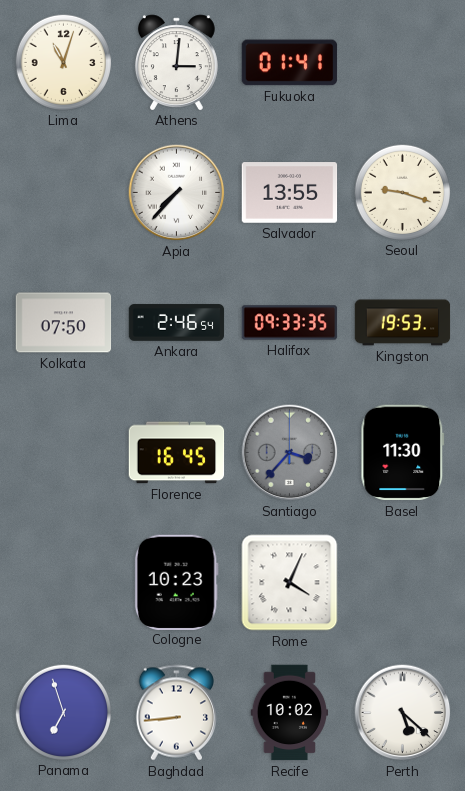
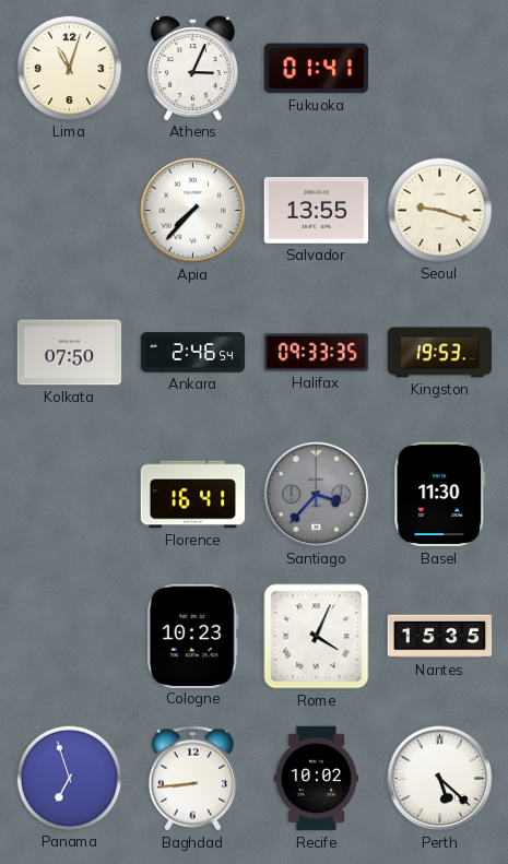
Athens: 3:01 -> 3:04 (192, 68)
Florence: 16:45 -> 16:41 (193, 495)
Nantes: none -> 15:35 (440, 637)
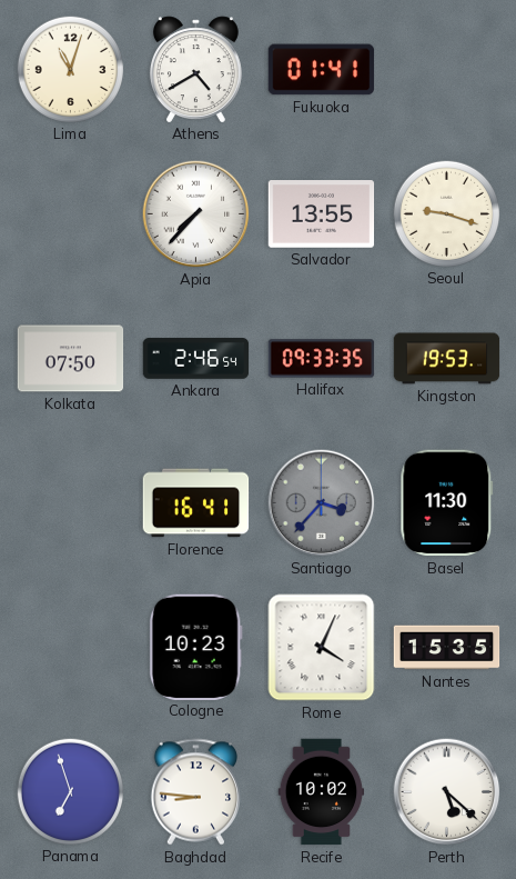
Athens: 3:04 -> 4:40 (195, 69)
Baghdad: 8:44 -> 8:46 (195, 792)
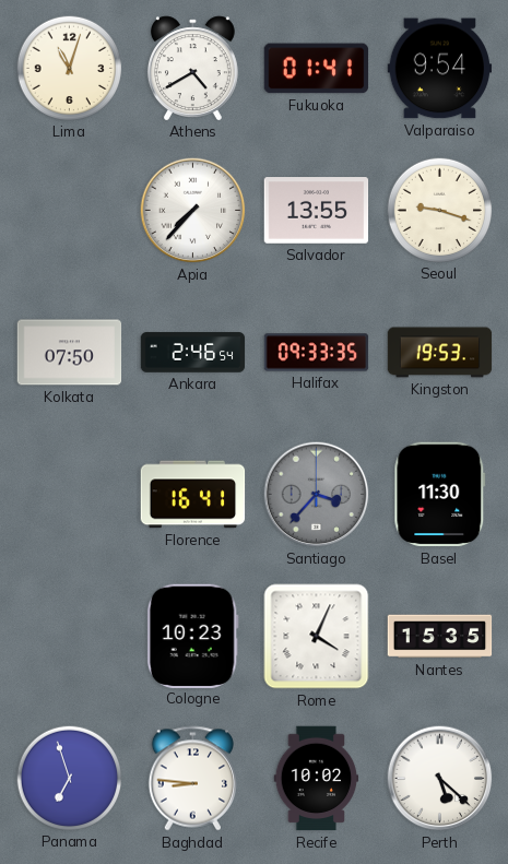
Valparaiso: none -> 9:54 (440, 69)
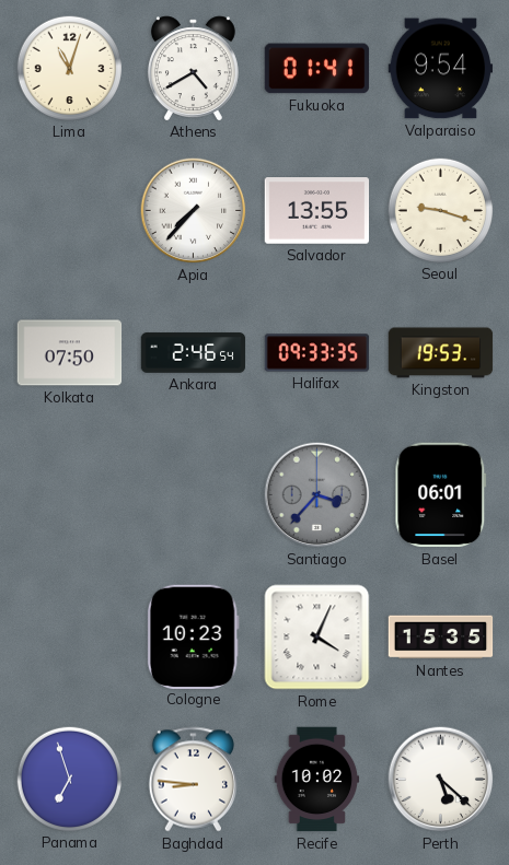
Florence: 16:41 -> none (193, 495)
Basel: 11:30 -> 06:01 (441, 495)
